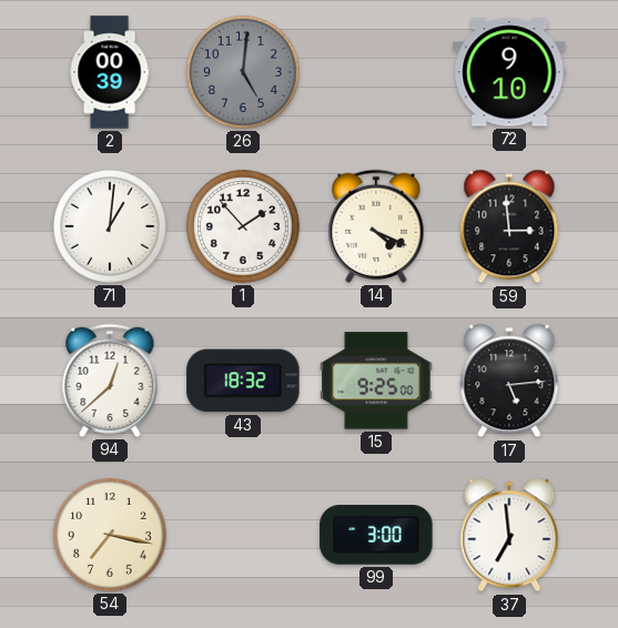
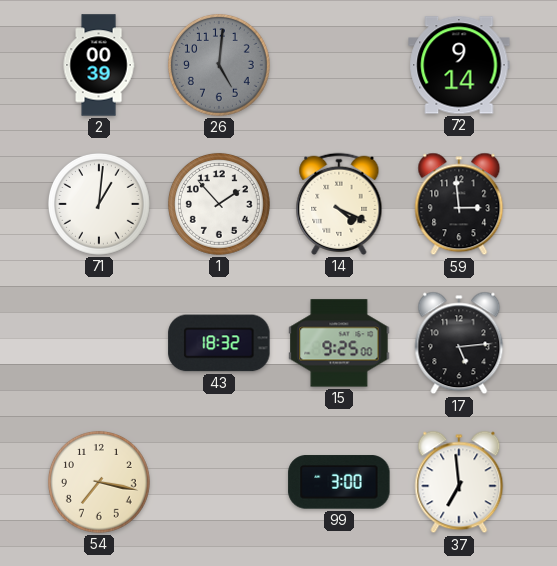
72: 9:10 -> 9:14 (459, 65)
94: 12:38 -> none (110, 381)
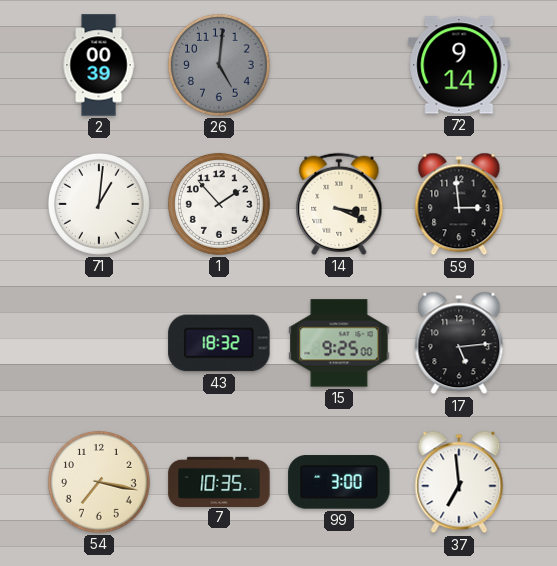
14: 4:19 -> 3:19 (339, 204)
7: none -> 10:35 (219, 481)
